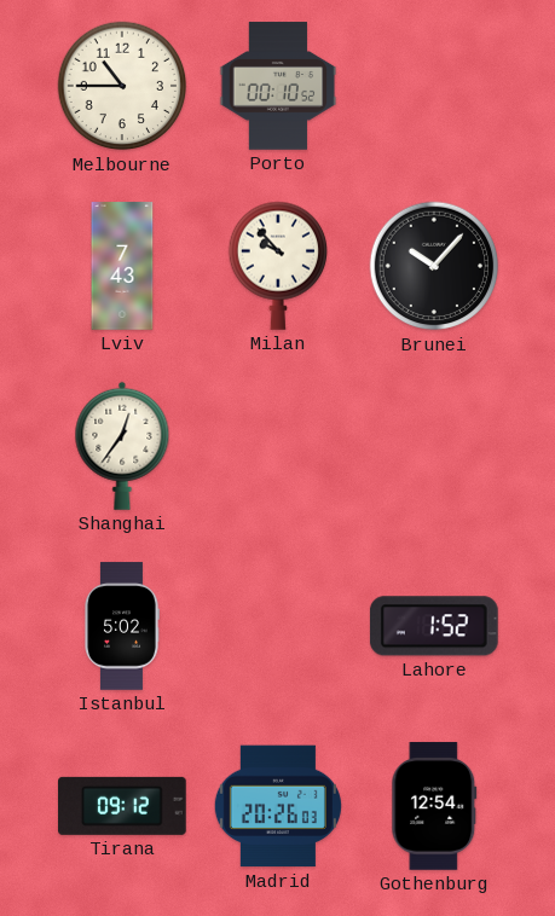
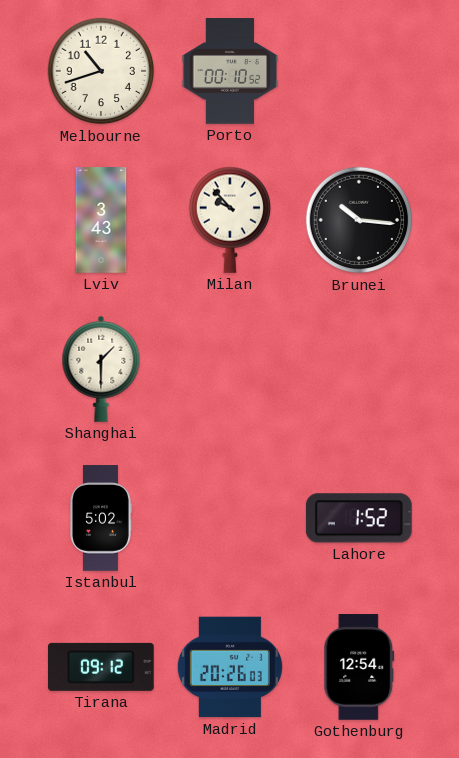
Melbourne: 10:45 -> 10:42 (101, 71)
Lviv: 7:43 -> 3:43 (101, 220)
Brunei: 10:07 -> 10:16 (359, 220)
Shanghai: 12:36 -> 1:30 (101, 369)
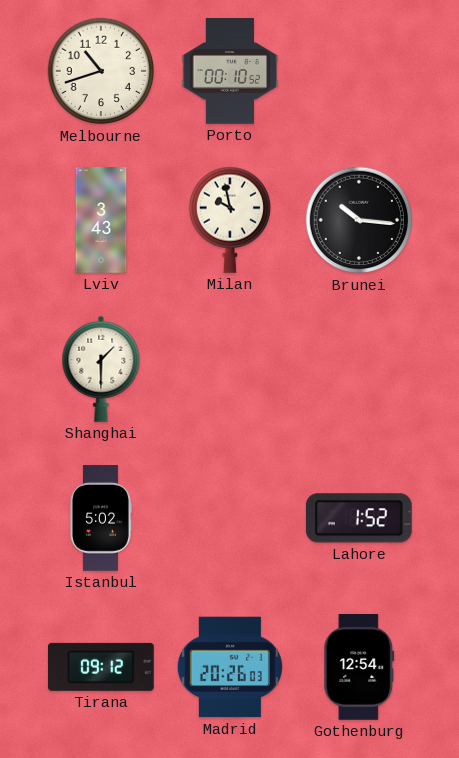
Milan: 9:53 -> 9:58 (229, 220)
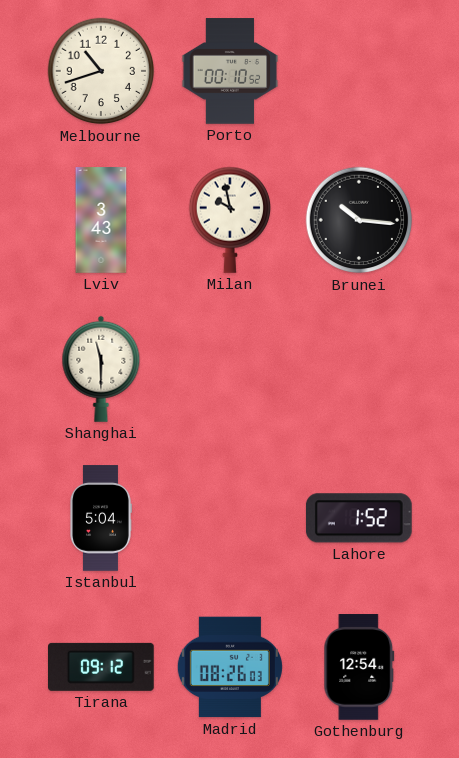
Shanghai: 1:30 -> 11:30 (101, 369)
Istanbul: 5:02 -> 5:04 (101, 518)
Madrid: 20:26 -> 08:26 (230, 667)
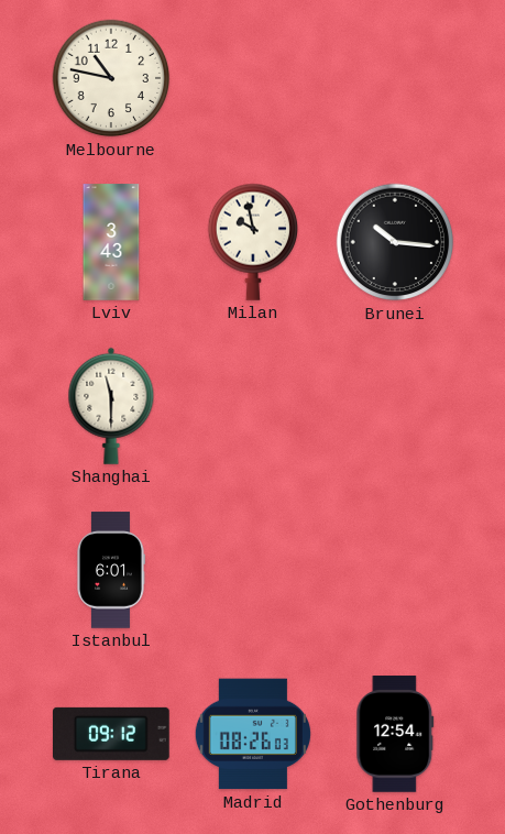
Melbourne: 10:42 -> 10:47 (111, 78)
Porto: 00:10 -> none (230, 71)
Istanbul: 5:04 -> 6:01 (111, 570)
Lahore: 1:52 -> none (359, 518)
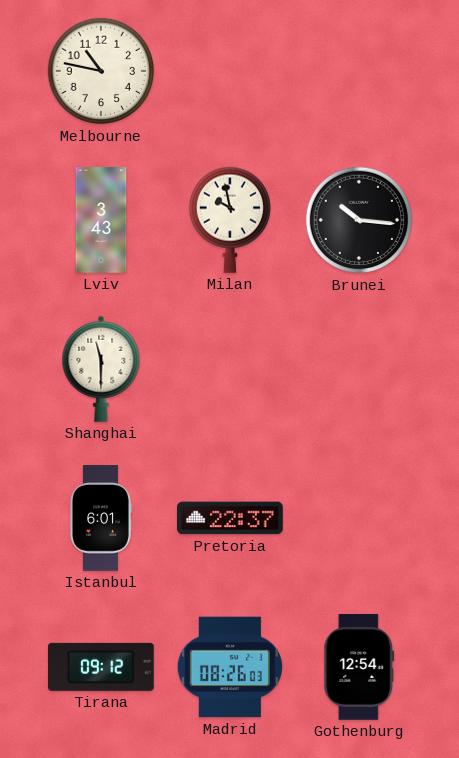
Pretoria: none -> 22:37 (230, 518)
